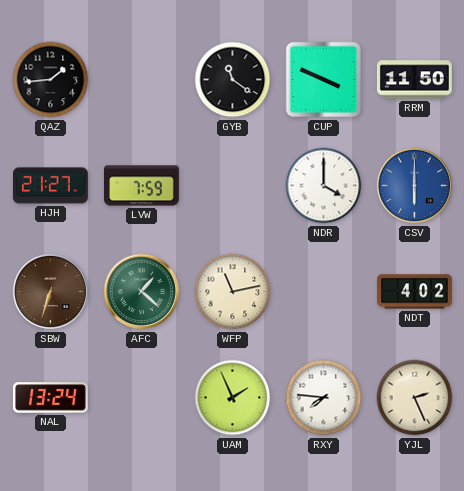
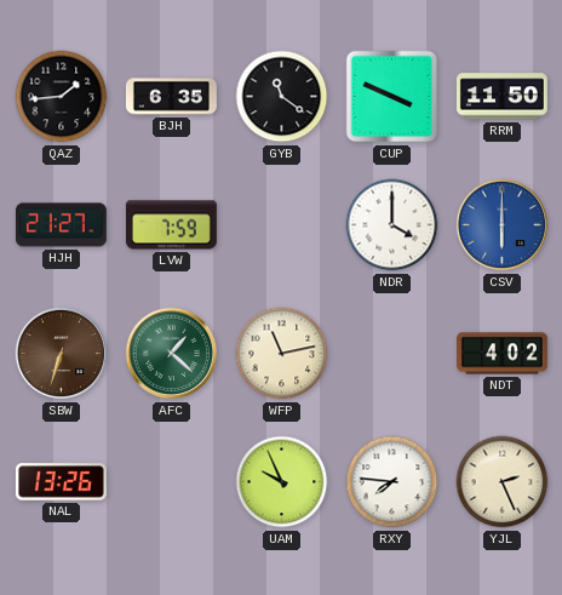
BJH: none -> 6:35 (171, 97)
NAL: 13:24 -> 13:26 (61, 482)
UAM: 1:56 -> 9:56 (282, 482)
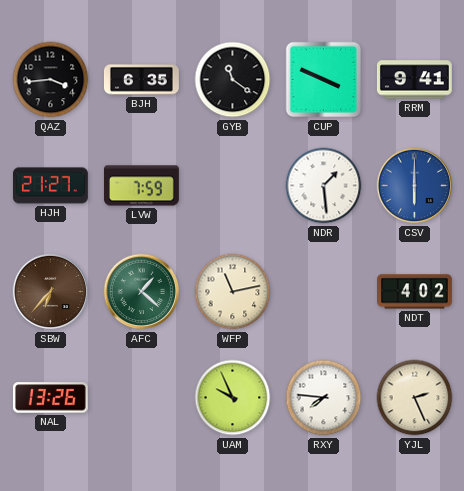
QAZ: 1:44 -> 3:44 (51, 80)
RRM: 11:50 -> 9:41 (414, 80)
NDR: 4:00 -> 1:29 (324, 186)
SBW: 6:33 -> 6:37 (51, 292)
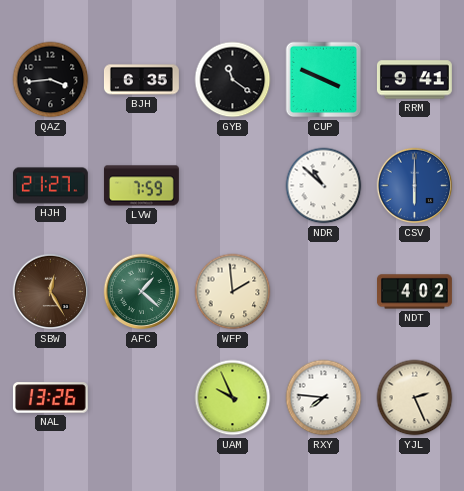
NDR: 1:29 -> 10:52 (324, 186)
SBW: 6:37 -> 12:25 (51, 292)
WFP: 11:13 -> 1:59 (233, 292)
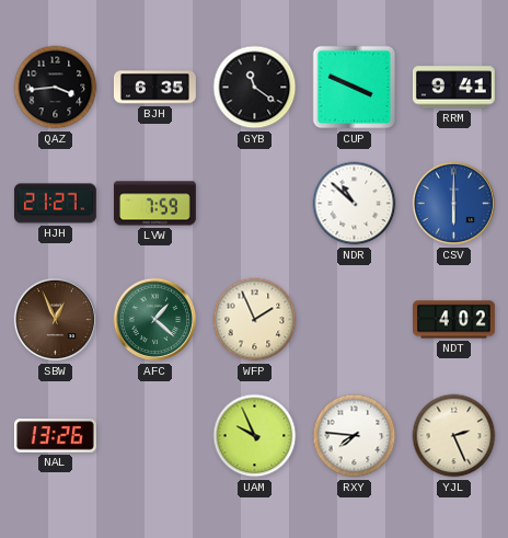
SBW: 12:25 -> 12:56 (56, 320)
WFP: 1:59 -> 1:56 (255, 320)
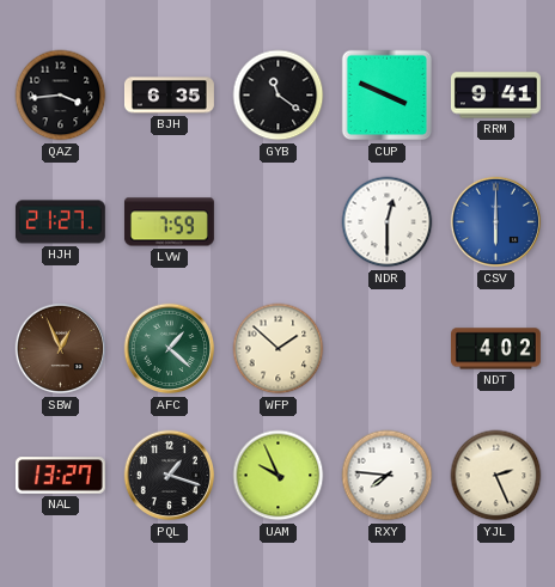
NDR: 10:52 -> 12:30 (388, 222)
WFP: 1:56 -> 1:52 (279, 349)
NAL: 13:26 -> 13:27 (60, 476)
PQL: none -> 1:18 (170, 476)
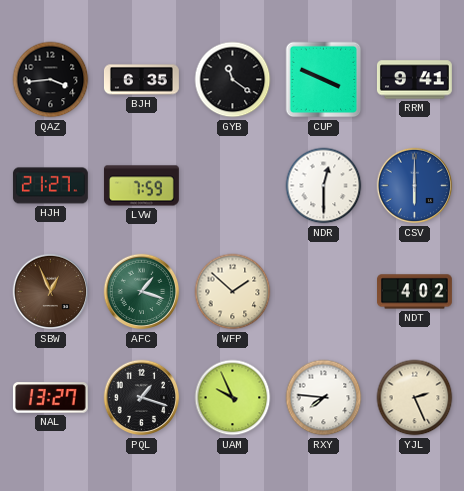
AFC: 1:22 -> 1:18 (142, 292)
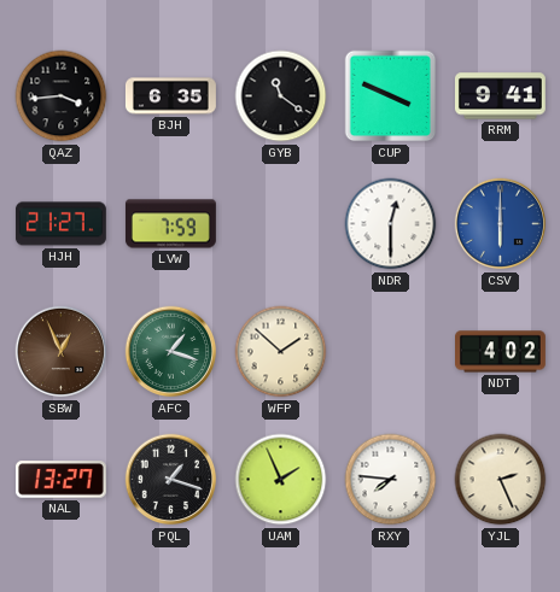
UAM: 9:56 -> 1:56 (281, 480)
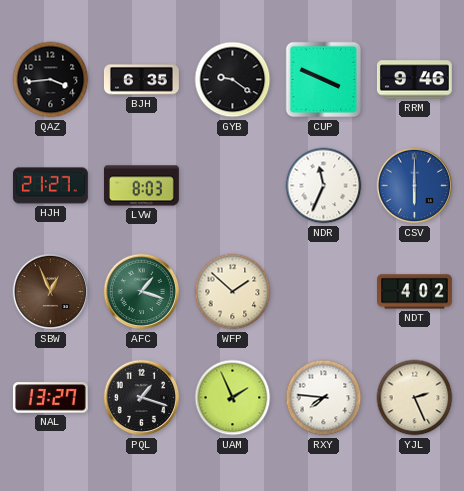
GYB: 11:21 -> 9:21 (233, 80)
RRM: 9:41 -> 9:46 (414, 80)
LVW: 7:59 -> 8:03 (141, 186)
NDR: 12:30 -> 11:34 (324, 186)
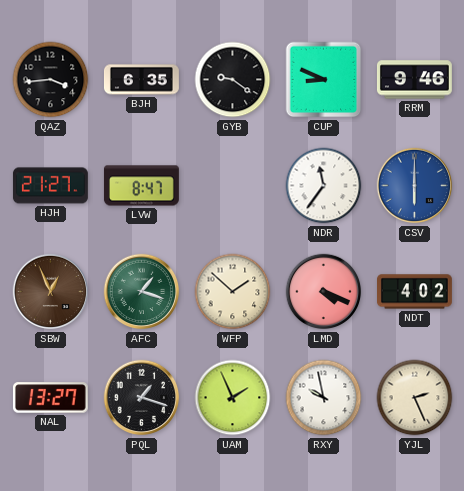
CUP: 3:49 -> 8:49 (324, 80)
LVW: 8:03 -> 8:47 (141, 186)
NDR: 11:34 -> 11:36 (324, 186)
LMD: none -> 4:19 (324, 292)
RXY: 7:46 -> 9:58 (324, 398)
